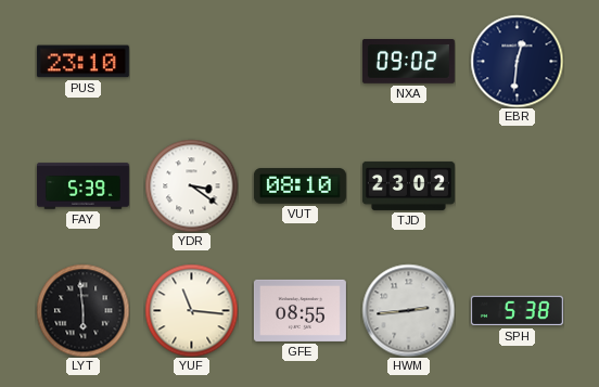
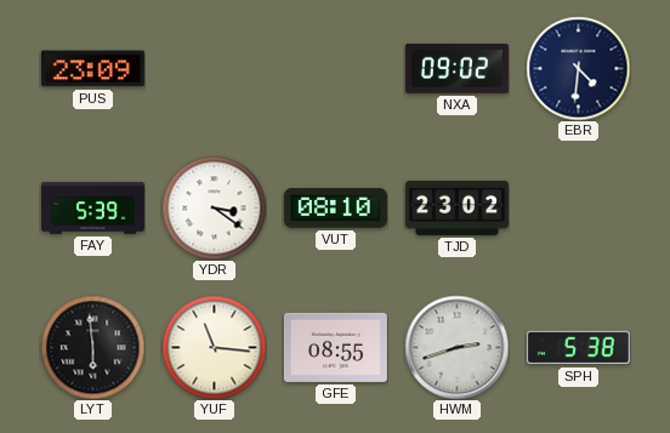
PUS: 23:10 -> 23:09 (92, 69)
EBR: 12:31 -> 4:31 (578, 68)
HWM: 2:44 -> 2:42 (456, 347)
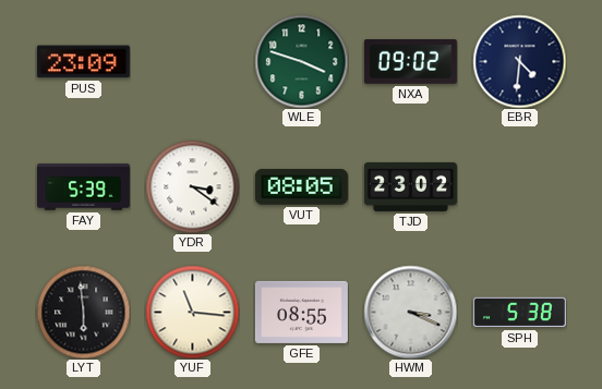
WLE: none -> 3:48 (301, 61)
VUT: 08:10 -> 08:05 (301, 187)
HWM: 2:42 -> 3:19 (410, 312)
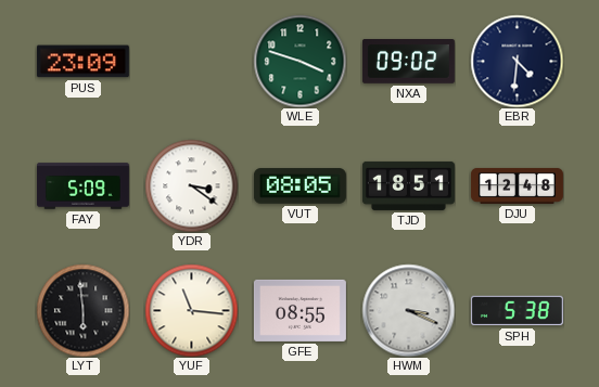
FAY: 5:39 -> 5:09 (82, 186)
TJD: 23:02 -> 18:51 (408, 185)
DJU: none -> 12:48 (517, 185)
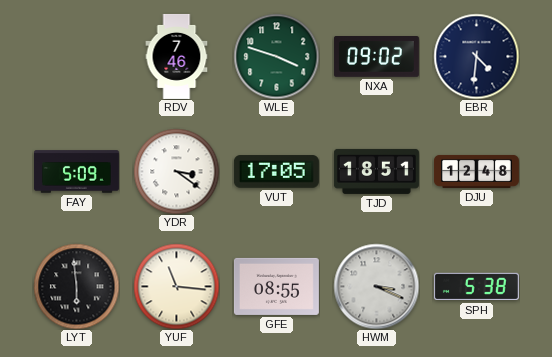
PUS: 23:09 -> none (82, 62)
RDV: none -> 7:46 (177, 56)
VUT: 08:05 -> 17:05 (276, 172)
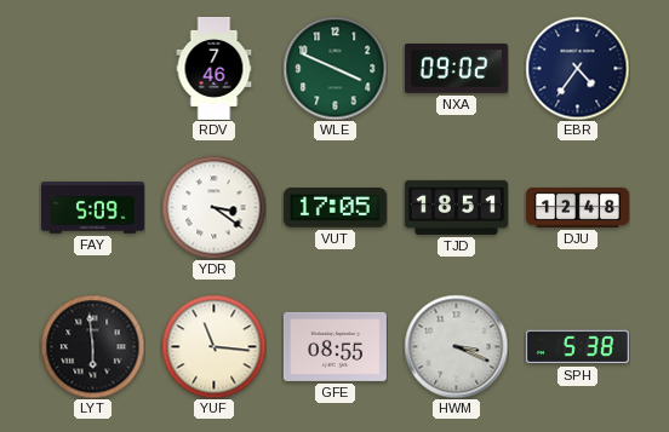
WLE: 3:48 -> 3:49 (334, 68)
EBR: 4:31 -> 4:36 (577, 68)
